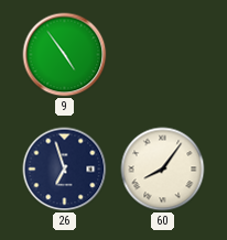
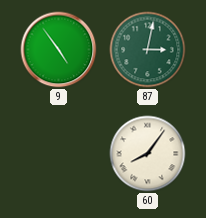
87: none -> 3:02 (148, 50)
26: 6:57 -> none (65, 170)
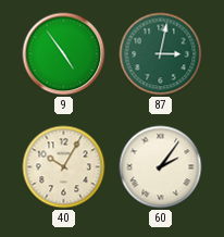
40: none -> 10:05 (64, 167)
60: 8:06 -> 2:06 (161, 167)
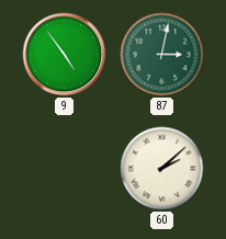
40: 10:05 -> none (64, 167)
60: 2:06 -> 2:08 (162, 169)
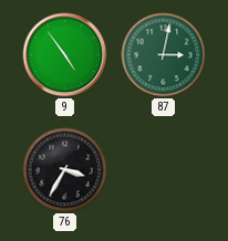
76: none -> 3:35 (65, 170)
60: 2:08 -> none (162, 169)
